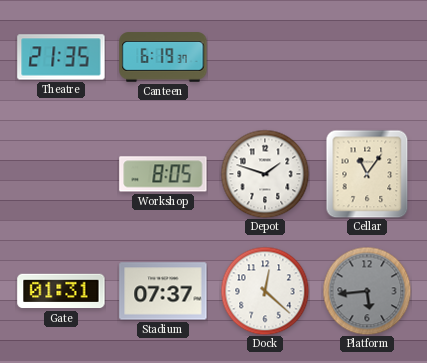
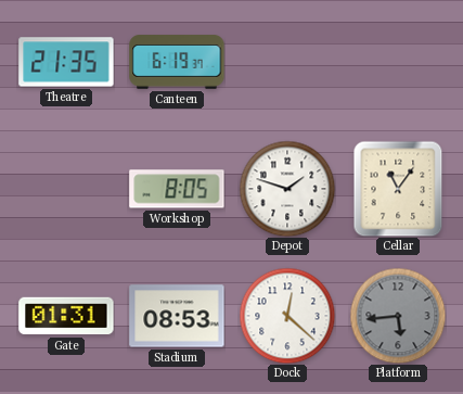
Stadium: 07:37 -> 08:53 (177, 316)
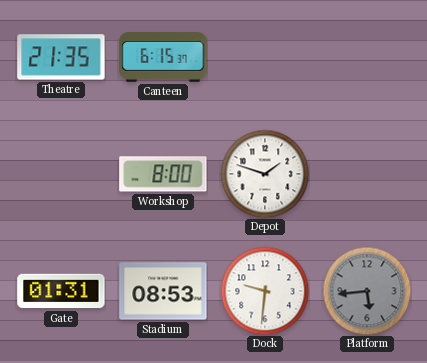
Canteen: 6:19 -> 6:15 (163, 57)
Workshop: 8:05 -> 8:00 (163, 174)
Cellar: 11:06 -> none (398, 189)
Dock: 12:22 -> 9:31 (265, 291)
